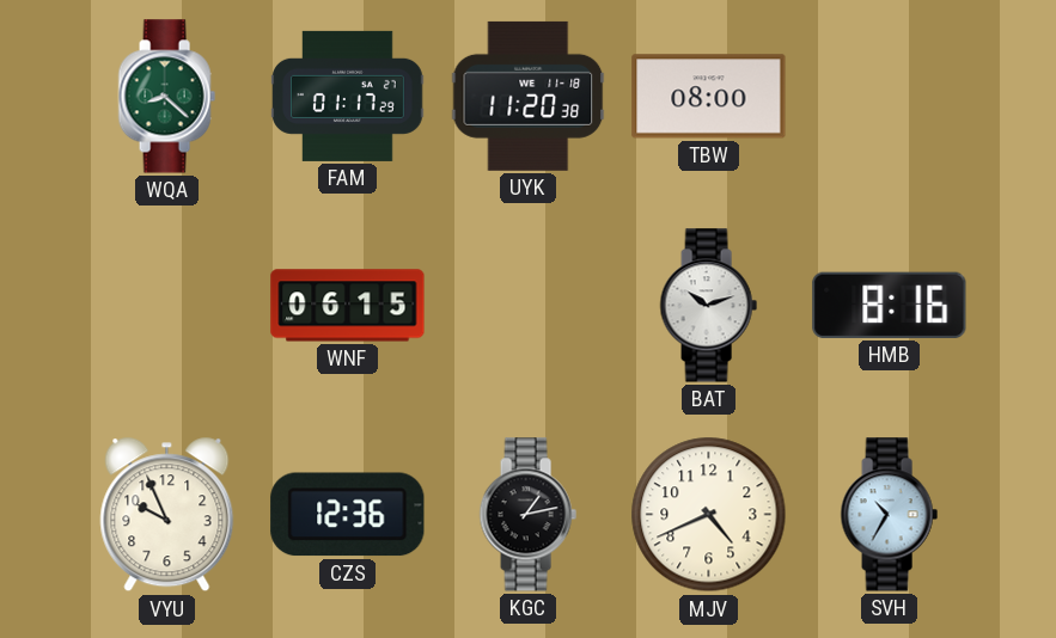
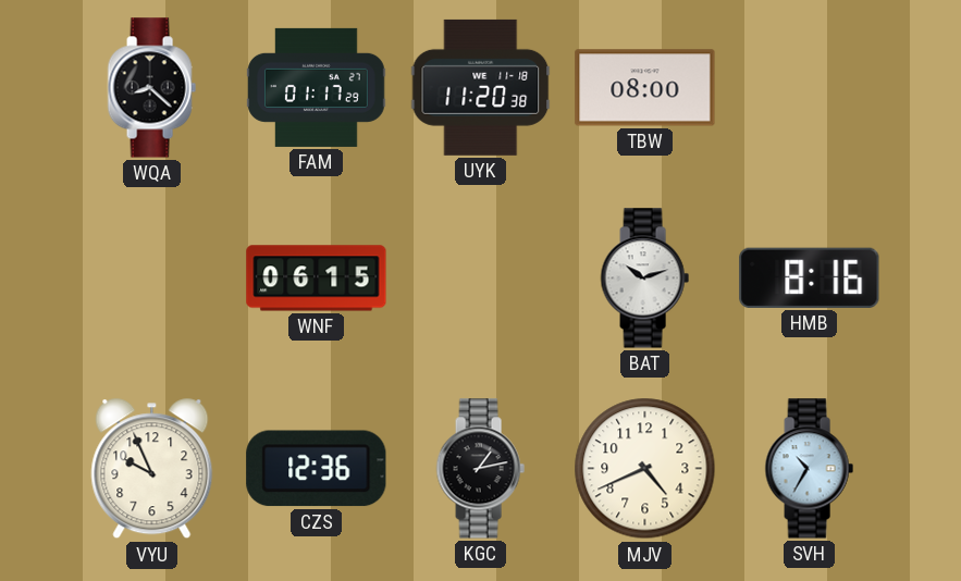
WQA dial: green -> black (151, 88)
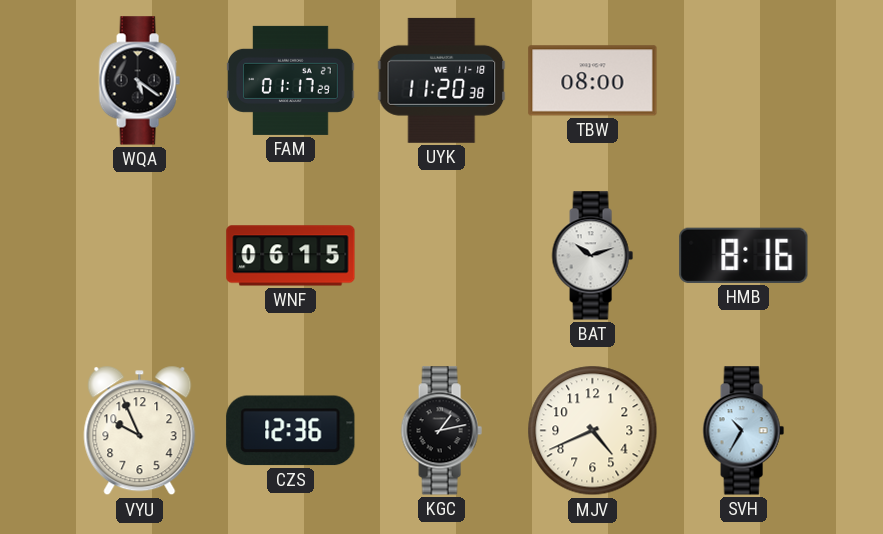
WQA: 8:22 -> 5:21 (139, 81)
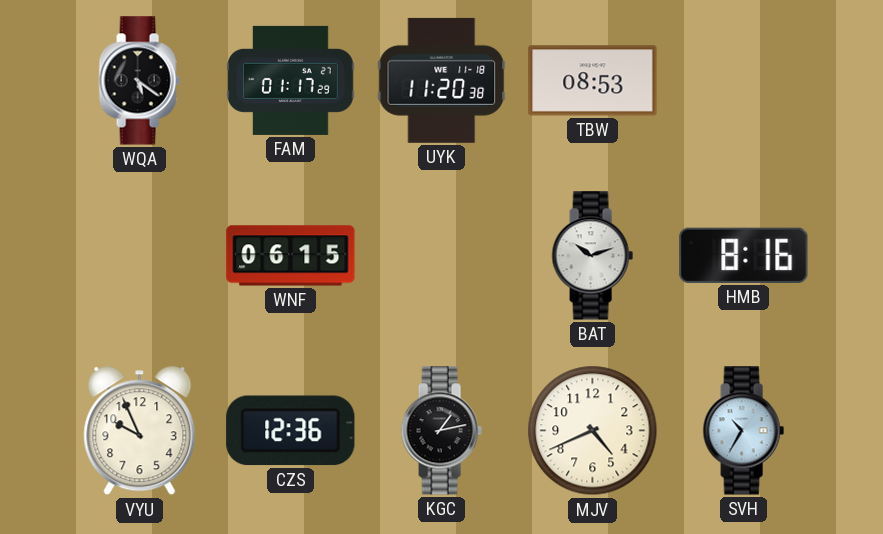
TBW: 08:00 -> 08:53 (593, 81)
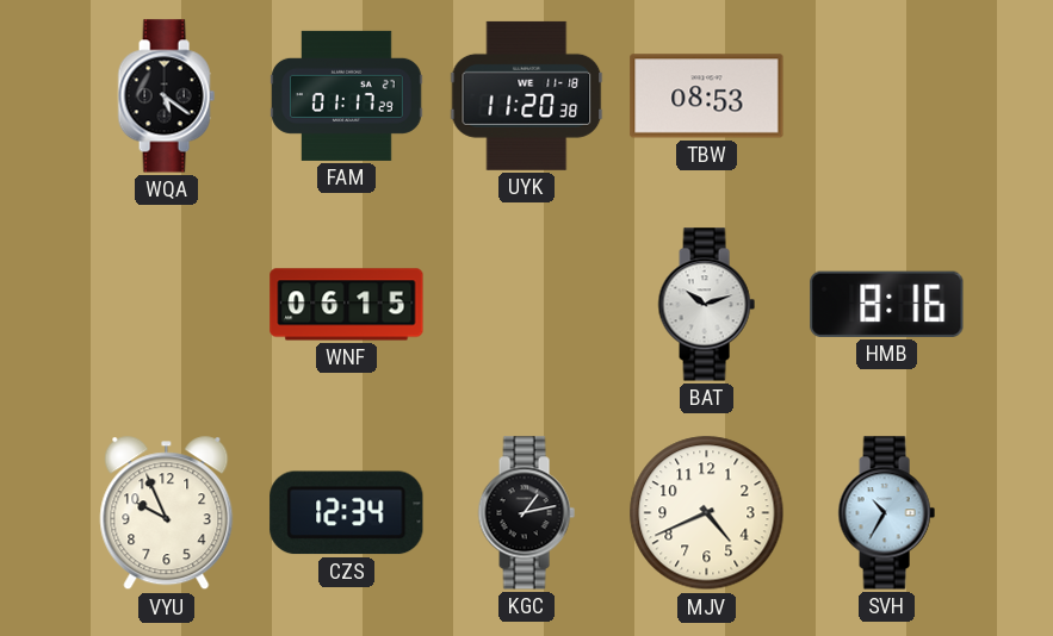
CZS: 12:36 -> 12:34 (347, 513)
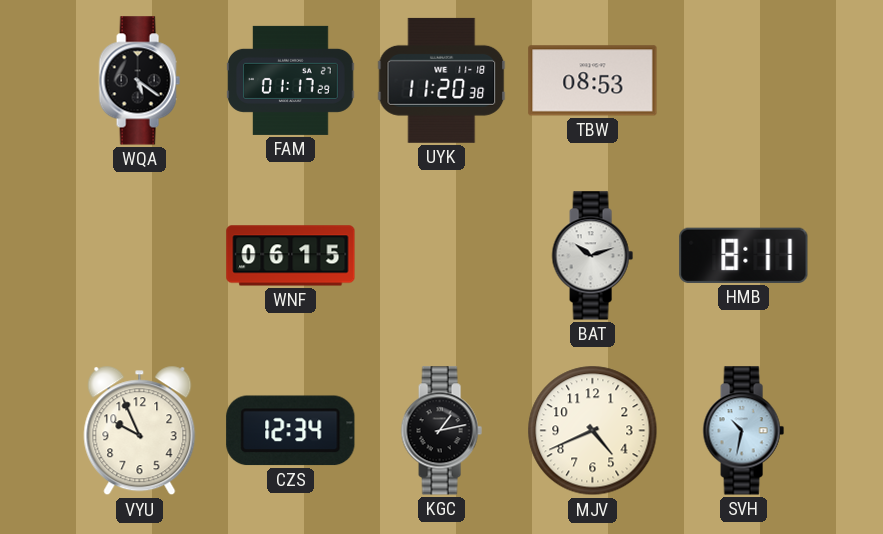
HMB: 8:16 -> 8:11 (744, 255)
SVH: 10:35 -> 10:32 (743, 431)
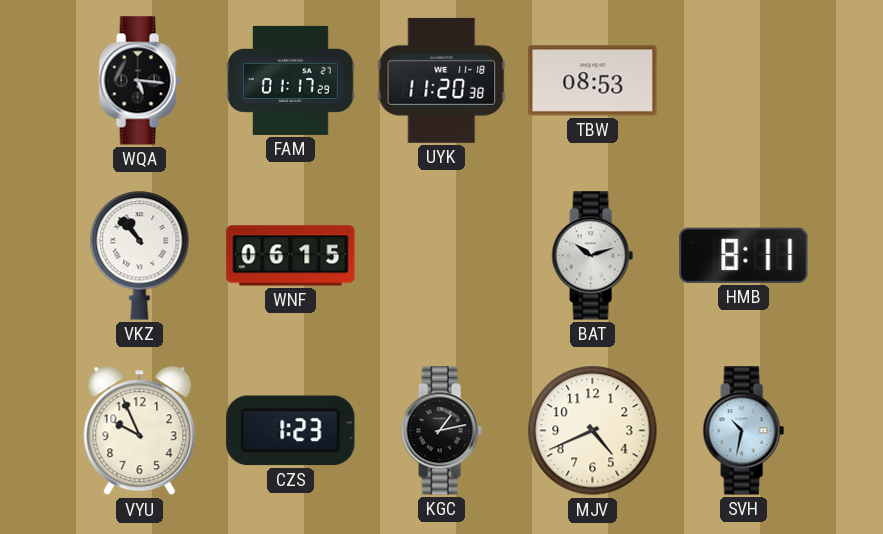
WQA: 5:21 -> 5:16 (139, 81)
VKZ: none -> 10:53 (140, 255)
CZS: 12:34 -> 1:23 (291, 431)
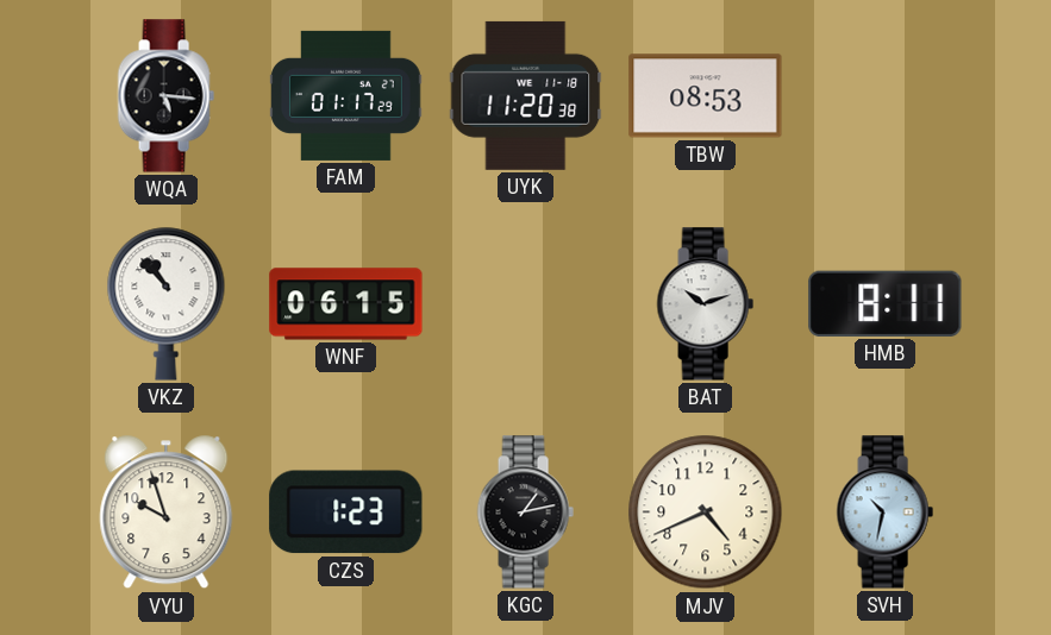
VYU: 9:56 -> 9:57 (167, 513)
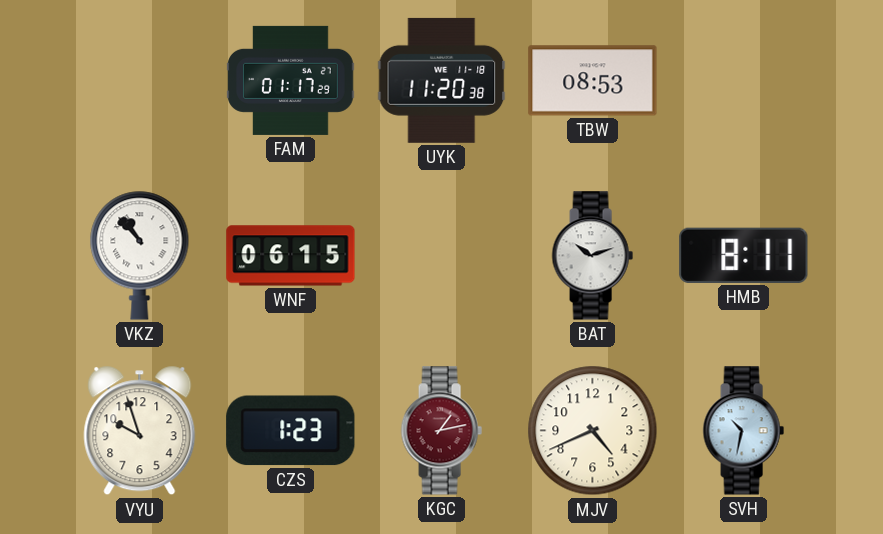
WQA: 5:16 -> none (165, 96)
KGC dial: black -> burgundy (441, 431)
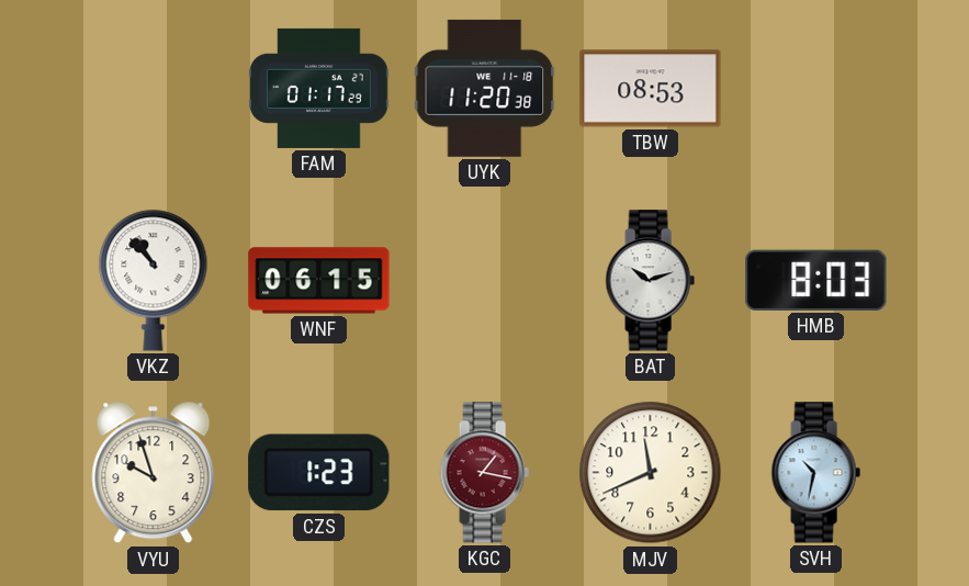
HMB: 8:11 -> 8:03 (816, 280)
KGC: 1:13 -> 1:17 (484, 473)
MJV: 4:41 -> 11:41 (651, 473)
